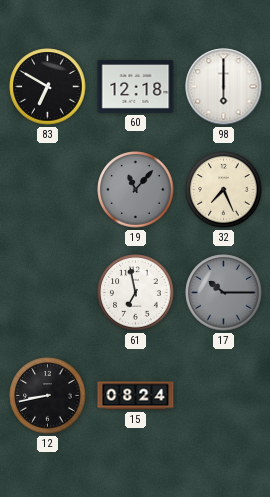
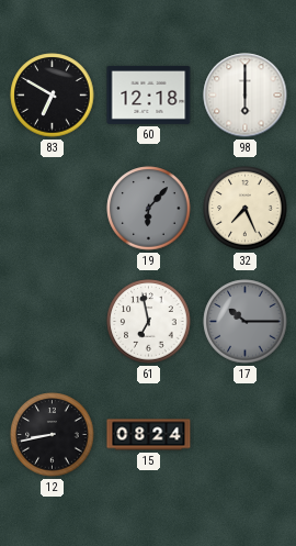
19: 11:07 -> 6:07 (149, 209)
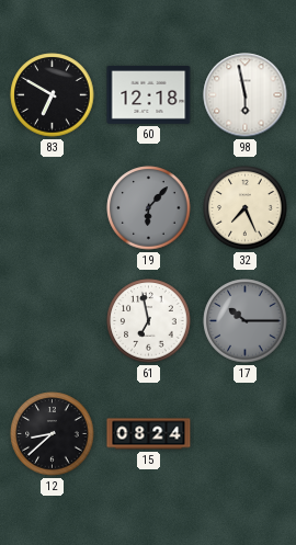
98: 6:00 -> 5:58 (246, 95)
12: 8:43 -> 8:38 (53, 434)
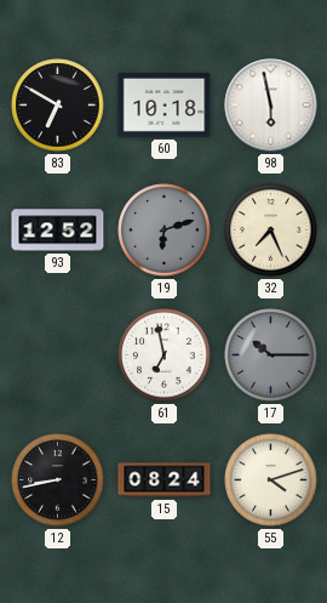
60: 12:18 -> 10:18 (165, 104)
93: none -> 12:52 (58, 231)
19: 6:07 -> 6:12 (165, 231)
12: 8:38 -> 8:43 (58, 480)
55: none -> 4:12 (271, 480)
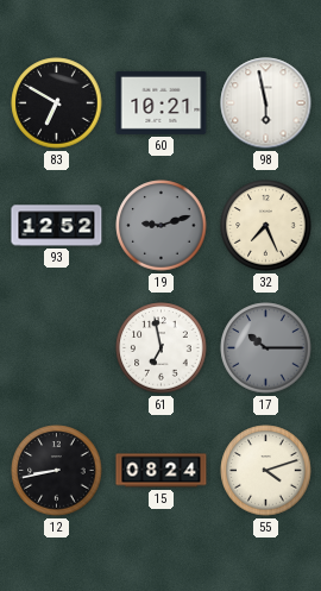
60: 10:18 -> 10:21 (162, 102)
19: 6:12 -> 9:12 (162, 226)
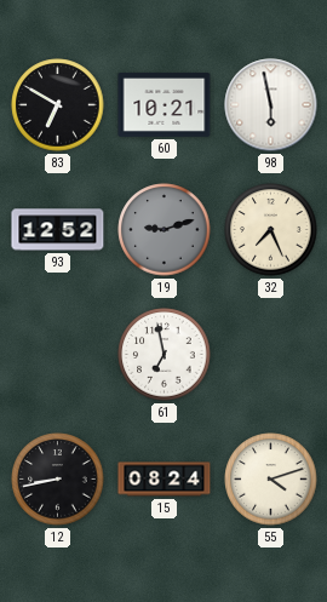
17: 10:15 -> none (266, 348)
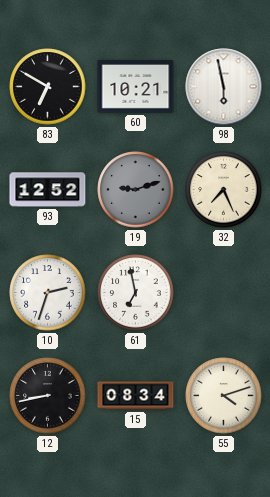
10: none -> 2:33 (48, 293)
15: 08:24 -> 08:34 (136, 396)
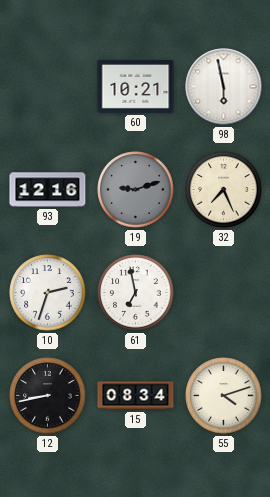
83: 6:50 -> none (48, 87)
93: 12:52 -> 12:16 (48, 190)
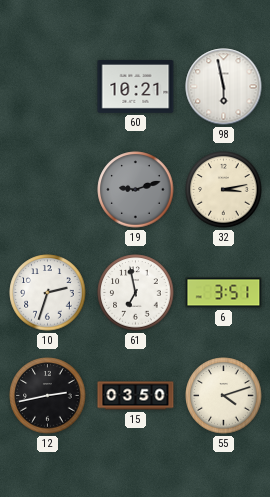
93: 12:16 -> none (48, 190)
32: 7:26 -> 3:13 (224, 190)
6: none -> 3:51 (224, 293)
12: 8:43 -> 2:43 (48, 396)
15: 08:34 -> 03:50 (136, 396)
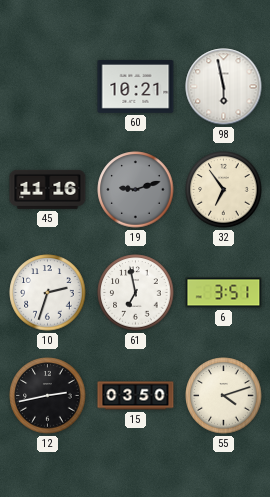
45: none -> 11:16 (48, 189)
32: 3:13 -> 6:54 (224, 190)
